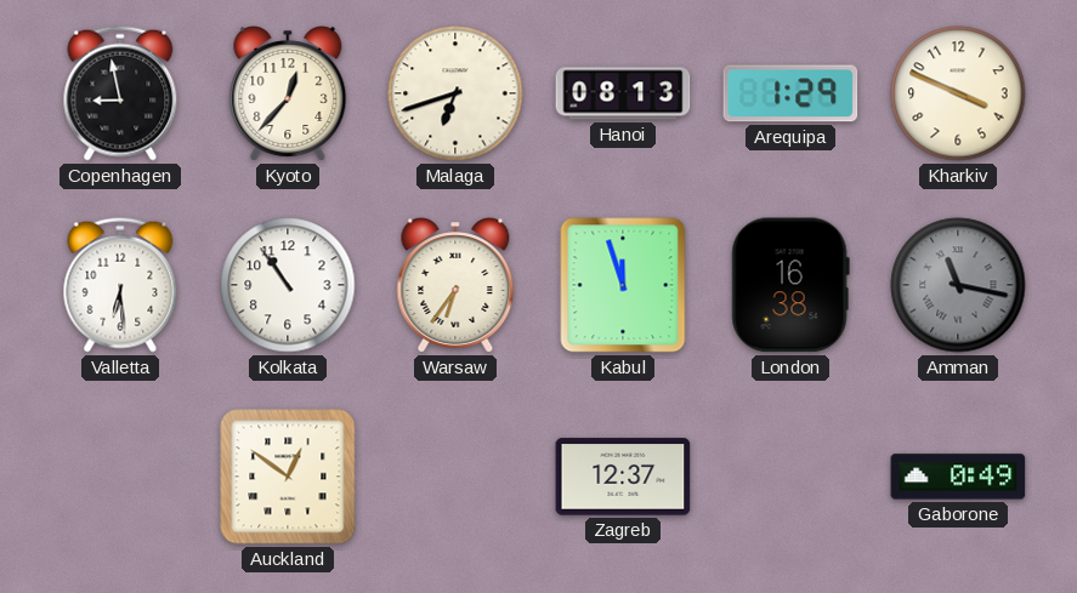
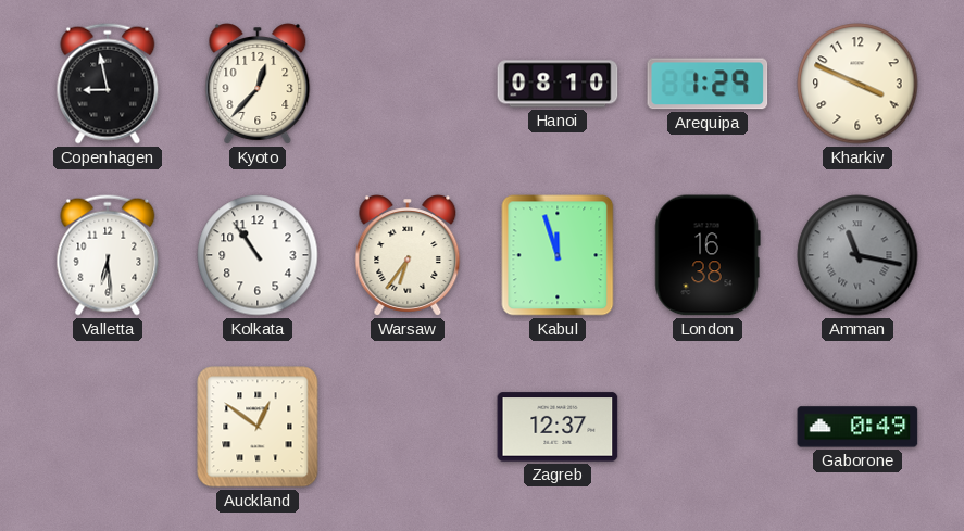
Malaga: 6:42 -> none (455, 93)
Hanoi: 08:13 -> 08:10 (558, 84)
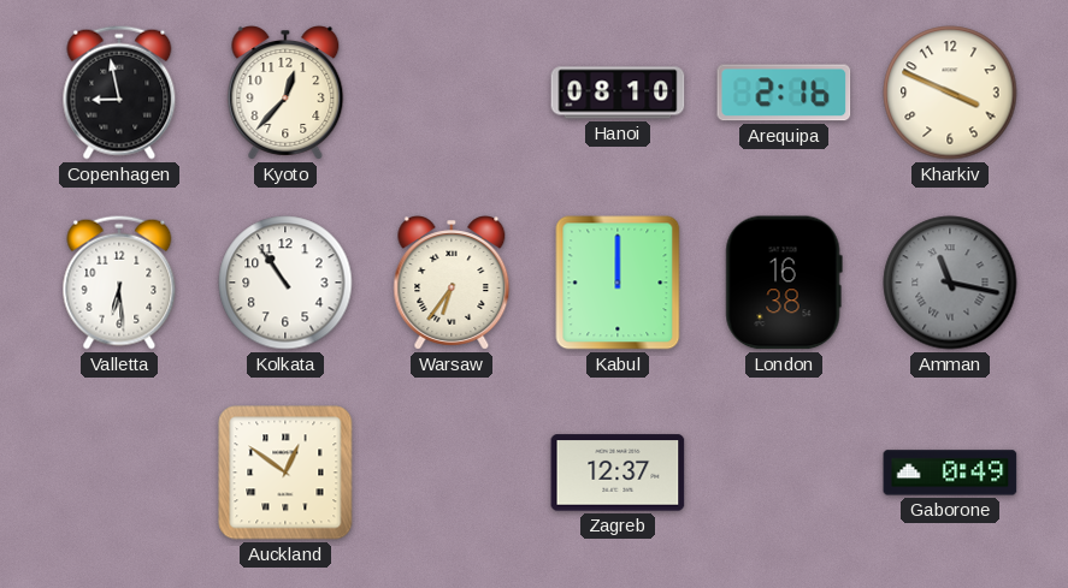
Arequipa: 1:29 -> 2:16 (784, 93)
Kabul: 11:57 -> 12:00 (618, 283)
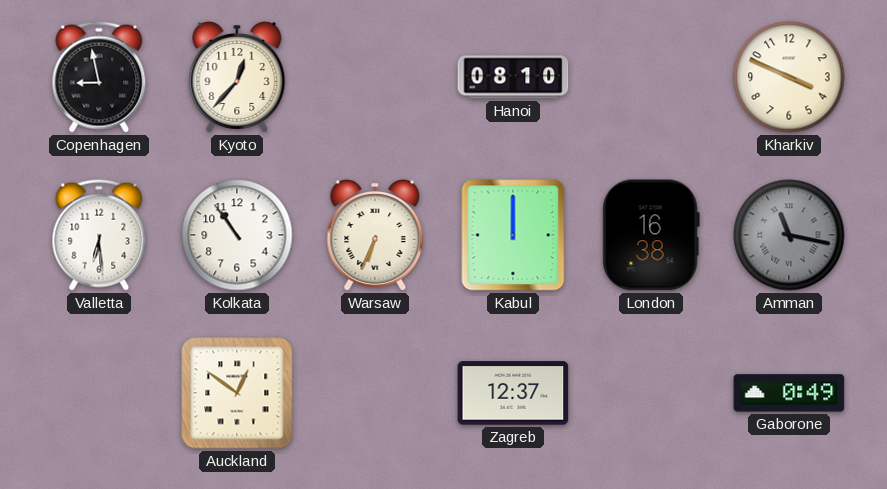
Arequipa: 2:16 -> none (784, 93)
Warsaw: 6:36 -> 6:34 (375, 235)
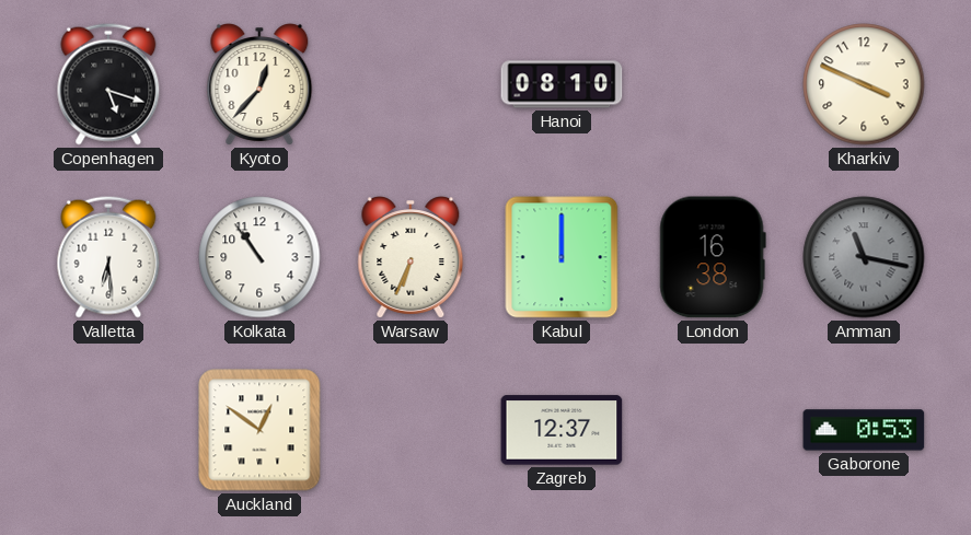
Copenhagen: 8:58 -> 5:18 (108, 84)
Gaborone: 0:49 -> 0:53 (864, 430)
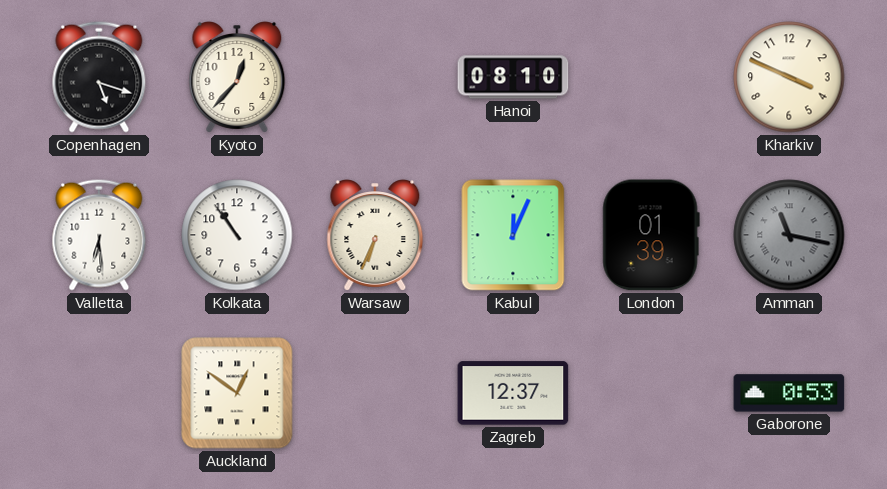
Kabul: 12:00 -> 12:04 (513, 235)
London: 16:38 -> 01:39 (651, 235)
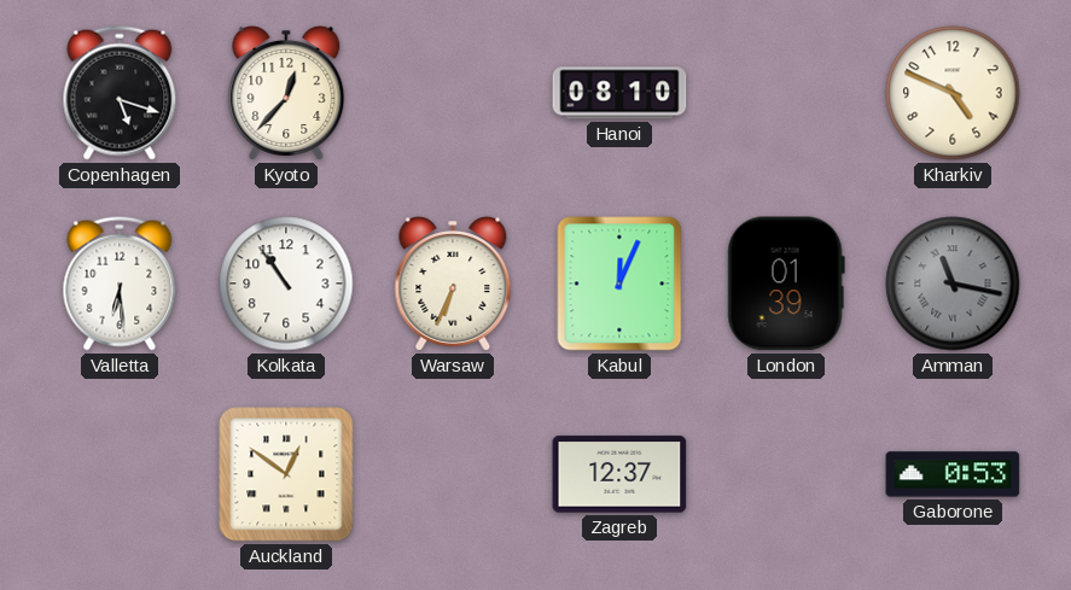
Kharkiv: 3:49 -> 4:49 (953, 93)
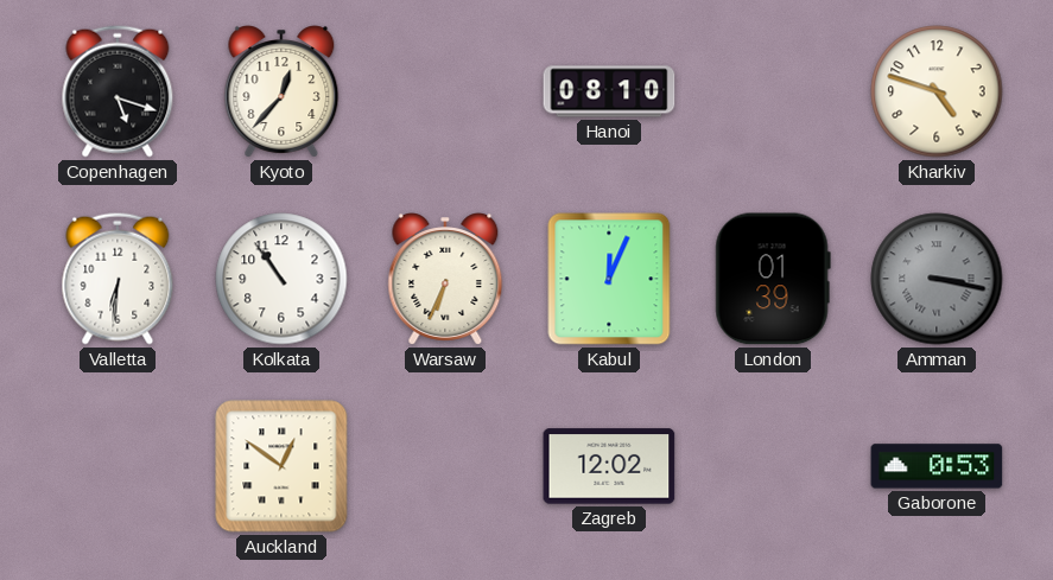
Kharkiv: 4:49 -> 4:48 (937, 91)
Valletta: 6:29 -> 6:31 (118, 279)
Amman: 11:17 -> 3:17 (937, 279)
Zagreb: 12:37 -> 12:02 (609, 466)
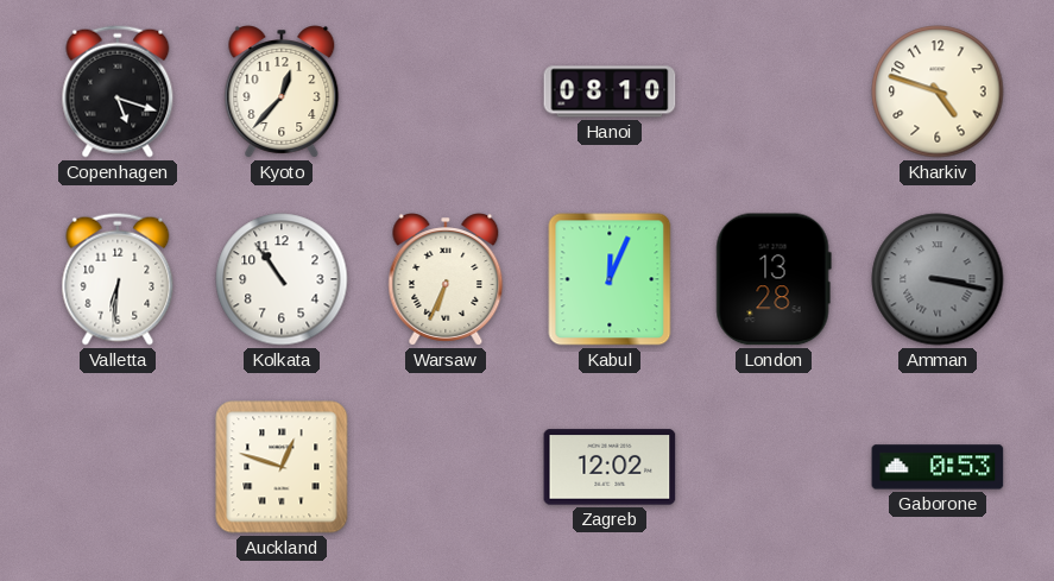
London: 01:39 -> 13:28 (774, 279)
Auckland: 12:51 -> 12:48 (282, 467)
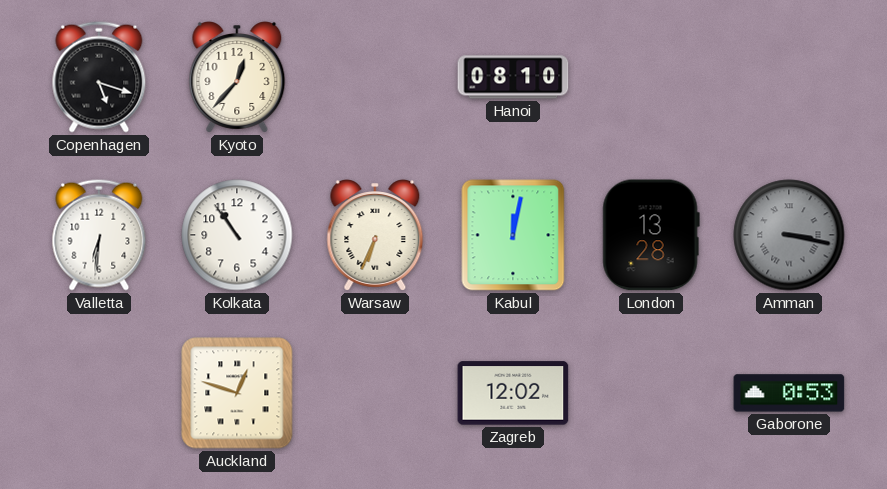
Kharkiv: 4:48 -> none (938, 91)
Kabul: 12:04 -> 12:02 (513, 235)
